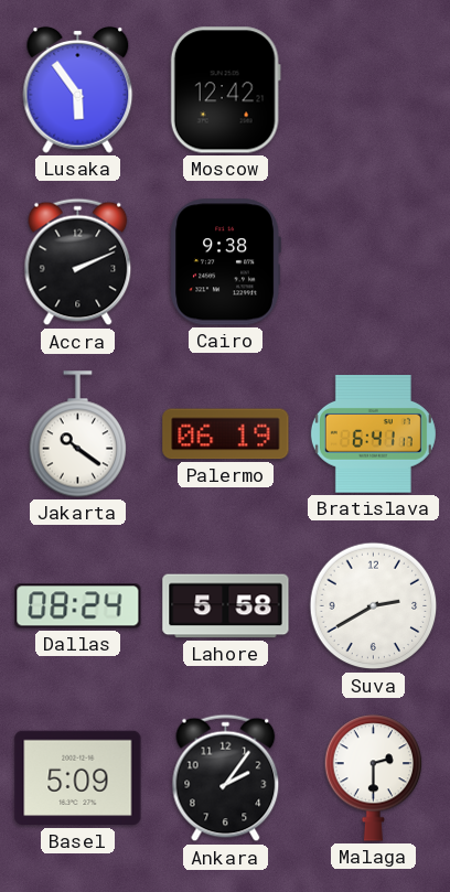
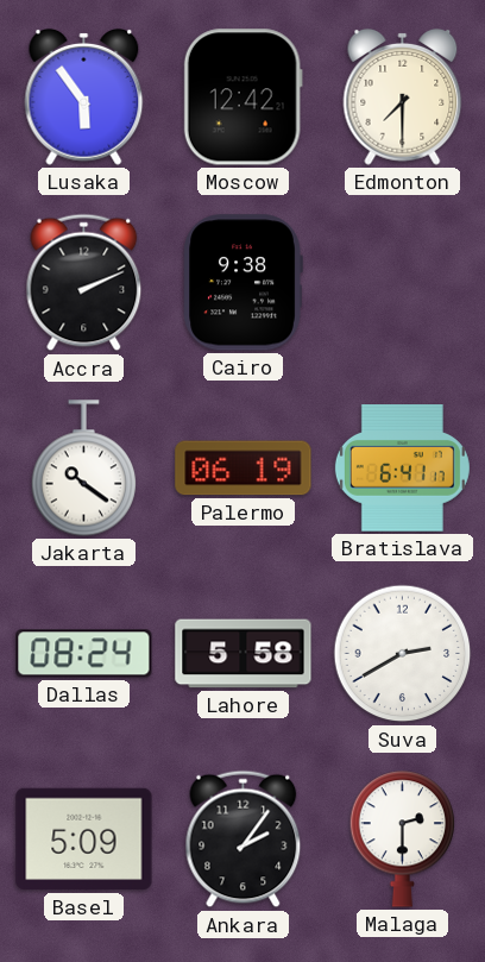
Edmonton: none -> 7:30 (403, 96)
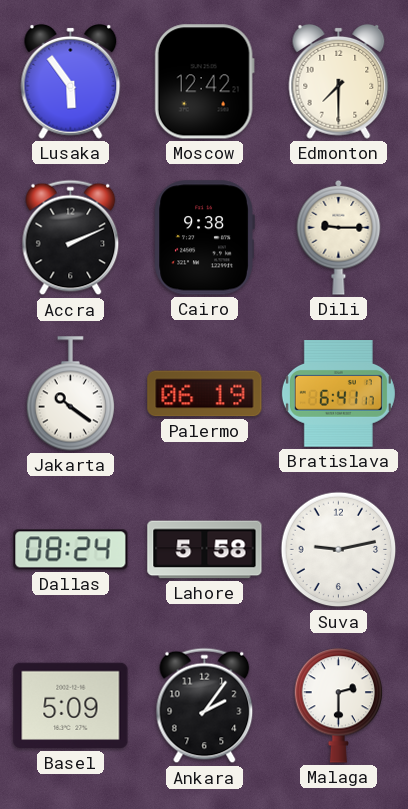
Dili: none -> 9:15 (339, 237)
Suva: 2:40 -> 9:13 (339, 550)
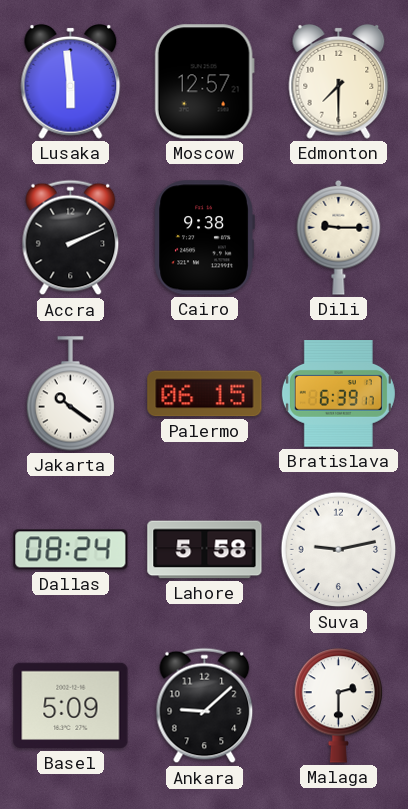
Lusaka: 5:54 -> 5:59 (71, 81)
Moscow: 12:42 -> 12:57 (204, 82)
Palermo: 06:19 -> 06:15 (205, 394)
Bratislava: 6:41 -> 6:39 (338, 394)
Ankara: 2:06 -> 9:08 (205, 706)
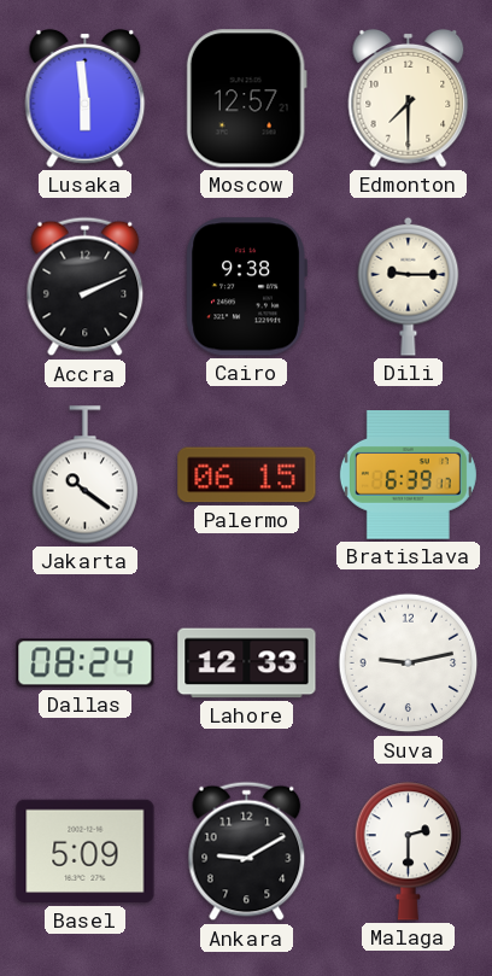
Lahore: 5:58 -> 12:33 (247, 664)
Ankara: 9:08 -> 9:10 (247, 852)
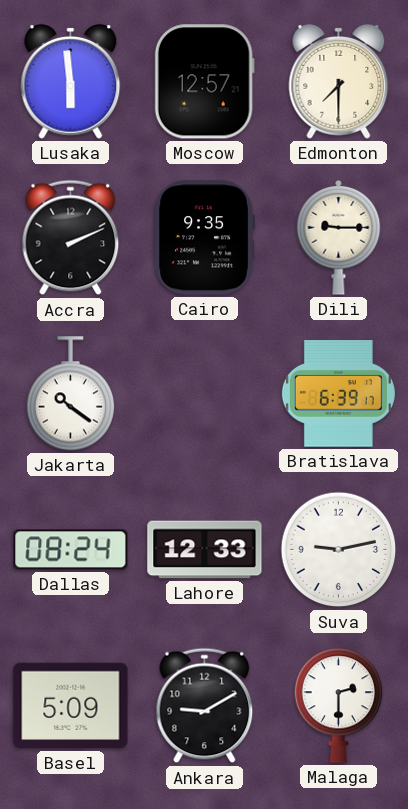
Cairo: 9:38 -> 9:35 (204, 238)
Palermo: 06:15 -> none (247, 475)
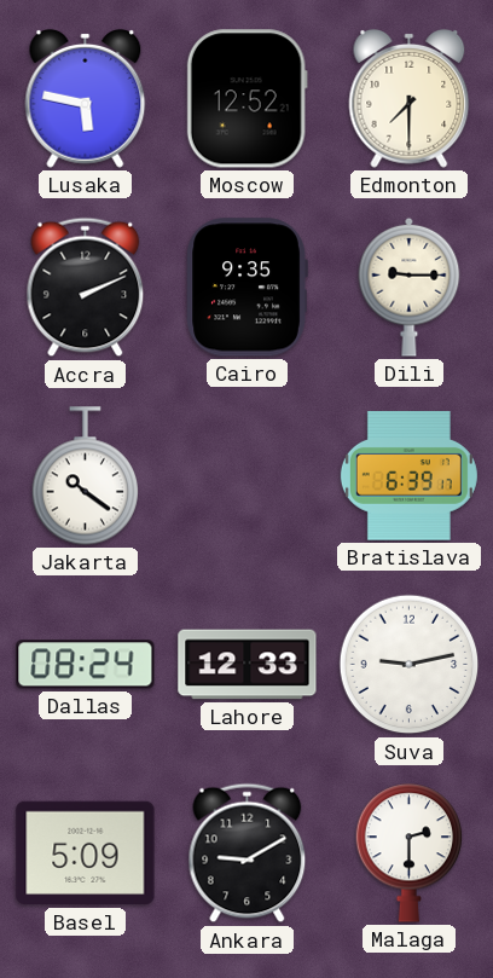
Lusaka: 5:59 -> 5:47 (86, 98)
Moscow: 12:57 -> 12:52 (246, 99)
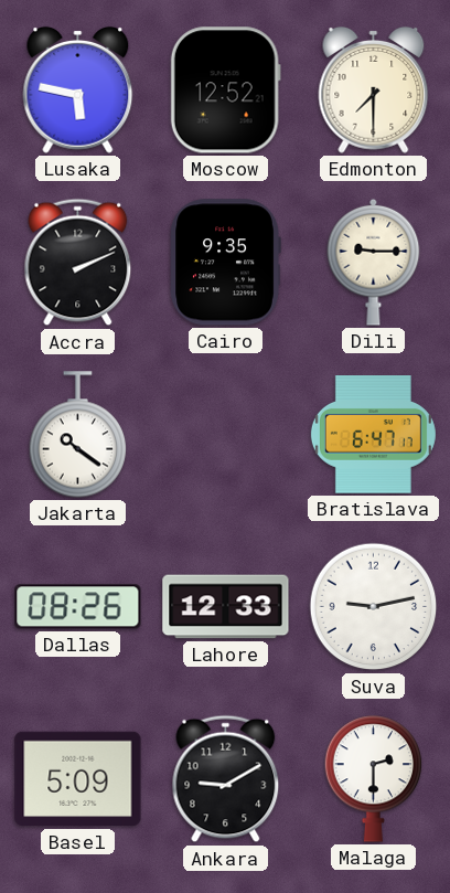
Bratislava: 6:39 -> 6:47 (373, 435)
Dallas: 08:24 -> 08:26 (78, 607)
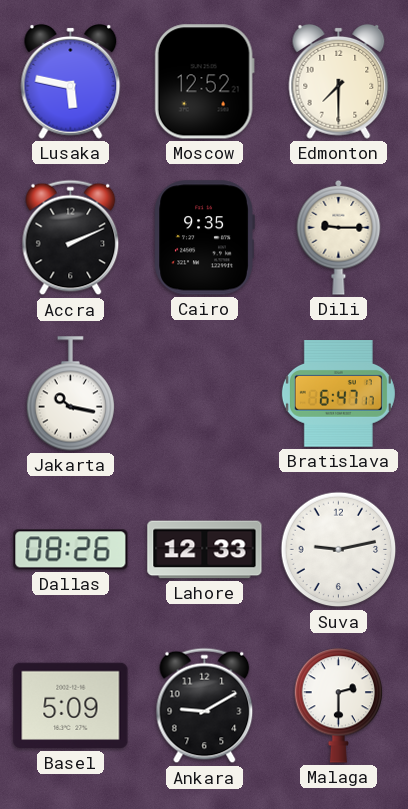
Jakarta: 10:21 -> 10:17 (71, 394)
